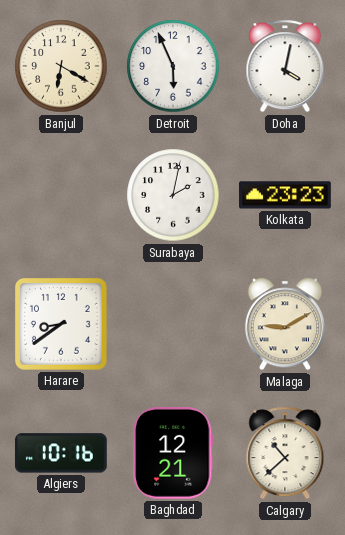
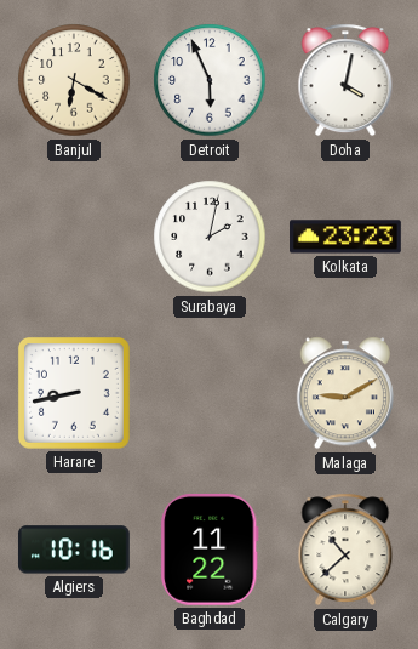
Harare: 8:39 -> 8:43 (74, 393)
Baghdad: 12:21 -> 11:22 (210, 550)
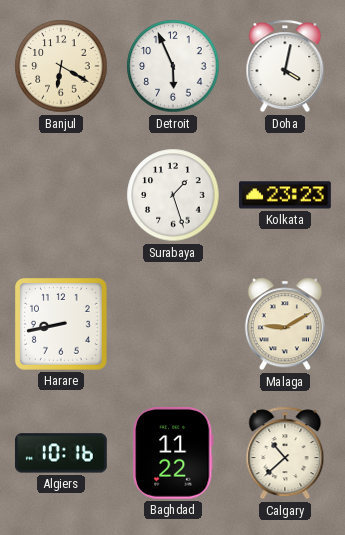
Surabaya: 2:02 -> 1:27 (173, 195)
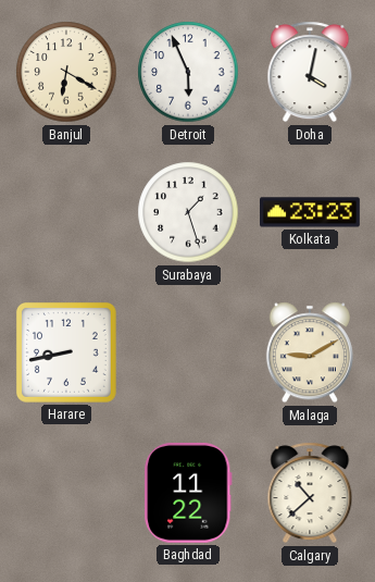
Algiers: 10:16 -> none (61, 453)
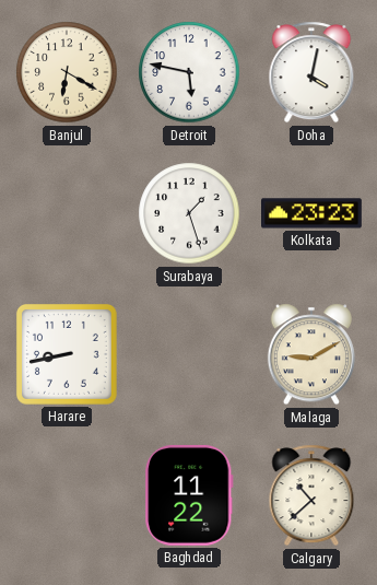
Detroit: 5:56 -> 5:47 (189, 72)
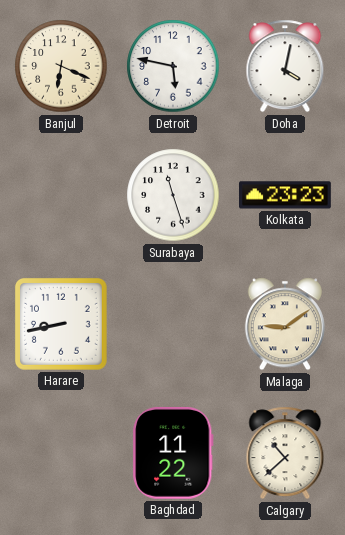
Banjul: 6:20 -> 6:19 (61, 66)
Surabaya: 1:27 -> 11:27 (173, 195)
Malaga: 9:10 -> 9:09 (285, 324)
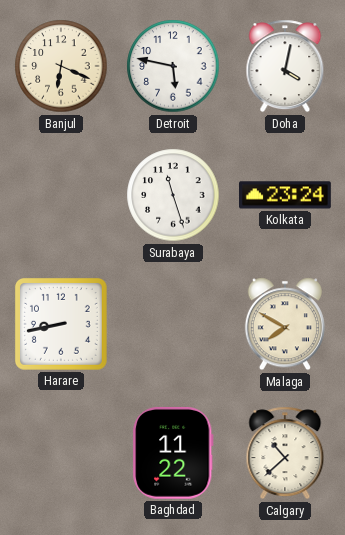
Kolkata: 23:23 -> 23:24 (286, 195)
Malaga: 9:09 -> 7:50 (285, 324)
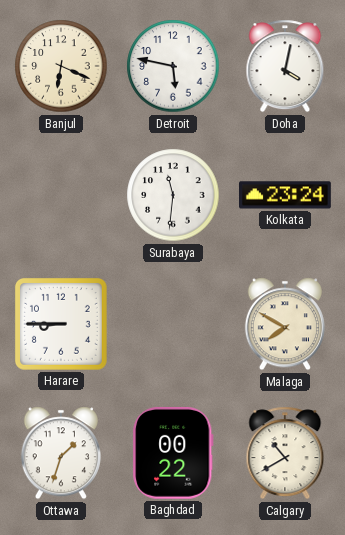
Surabaya: 11:27 -> 11:31 (173, 195)
Harare: 8:43 -> 8:45 (61, 324)
Ottawa: none -> 1:33 (61, 453)
Baghdad: 11:22 -> 00:22 (173, 453)
Calgary: 10:38 -> 10:40 (285, 453)
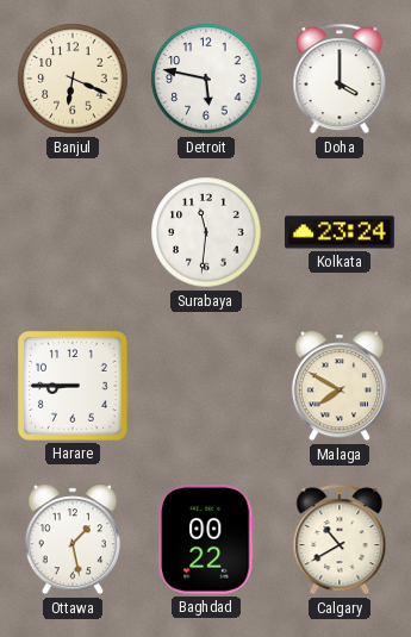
Doha: 4:02 -> 4:00 (340, 79)
Ottawa: 1:33 -> 1:28 (73, 539)
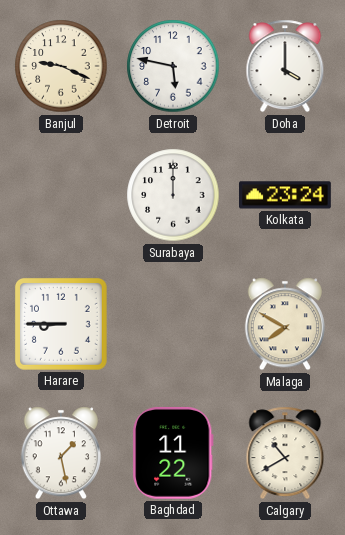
Banjul: 6:19 -> 9:19 (61, 66)
Surabaya: 11:31 -> 12:00 (173, 195)
Baghdad: 00:22 -> 11:22 (173, 453)
